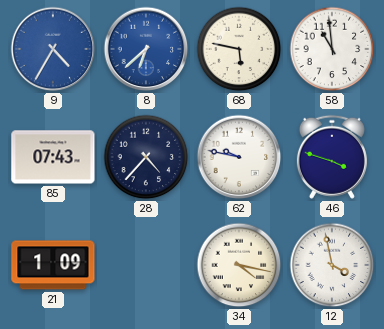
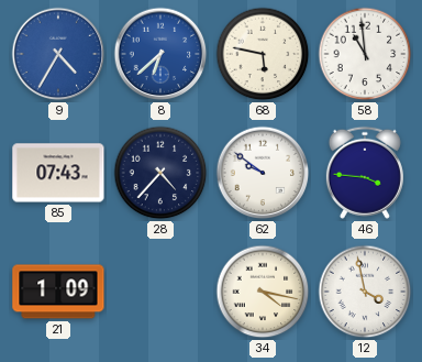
62: 9:47 -> 9:51 (263, 173)
46: 3:48 -> 3:46 (365, 173)
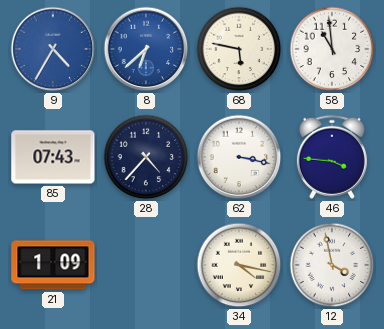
62: 9:51 -> 3:17 (239, 157)
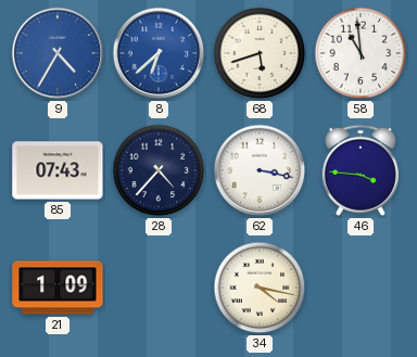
68: 5:47 -> 5:42 (260, 53)
12: 3:58 -> none (332, 265)
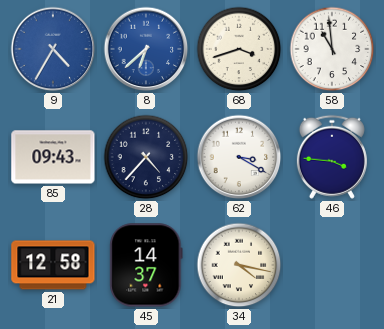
68: 5:42 -> 3:42 (239, 49)
85: 07:43 -> 09:43 (53, 157)
62: 3:17 -> 3:20 (239, 157)
21: 1:09 -> 12:58 (53, 265)
45: none -> 14:37 (146, 265)
